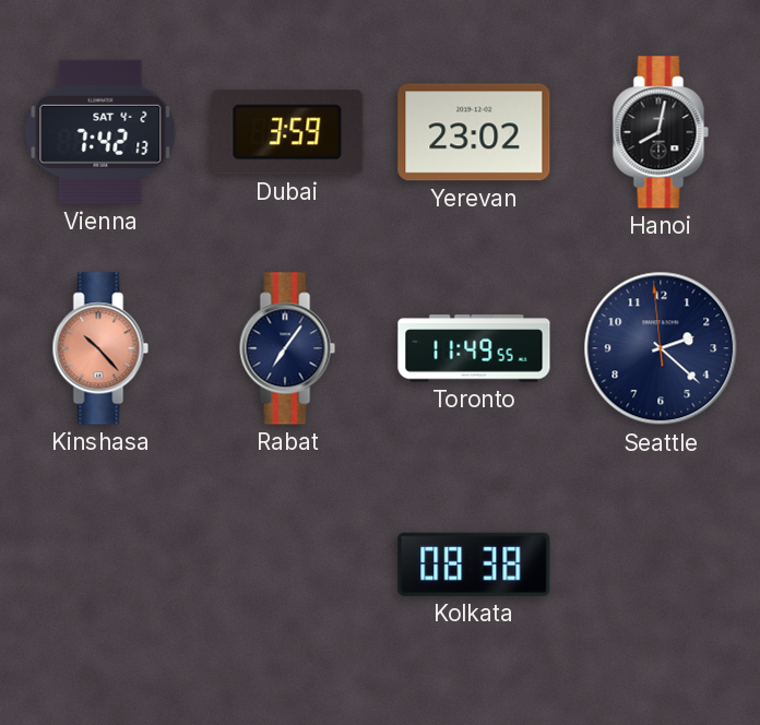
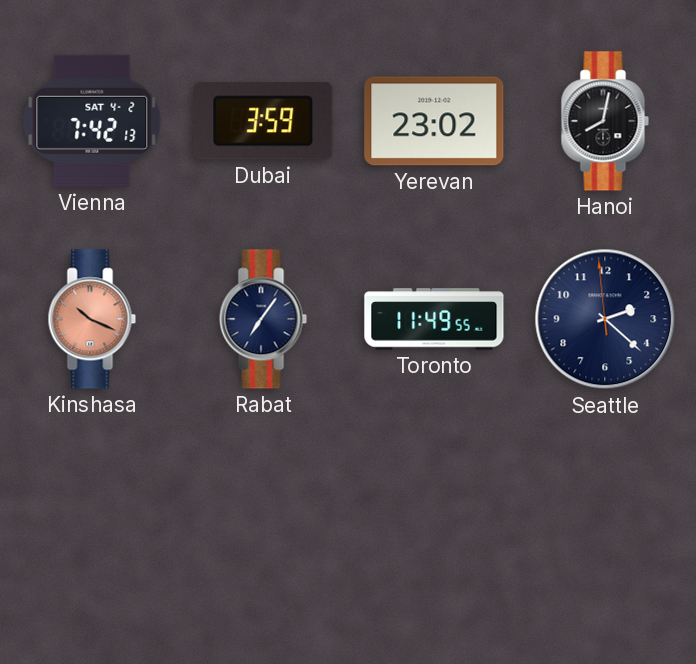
Kinshasa: 10:23 -> 10:19 (92, 319)
Kolkata: 08:38 -> none (474, 564)
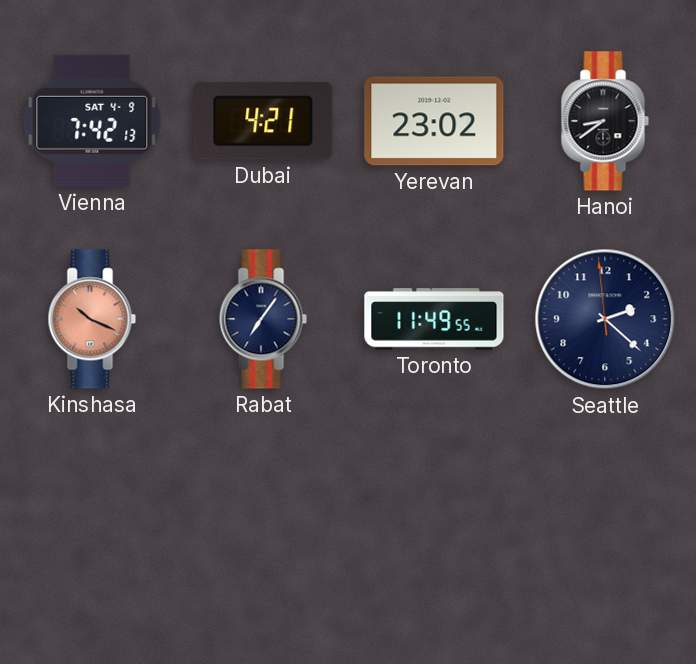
Vienna date: SAT 4-2 -> SAT 4-9 (92, 121)
Dubai: 3:59 -> 4:21 (263, 121)
Hanoi: 8:02 -> 8:39 (605, 121)
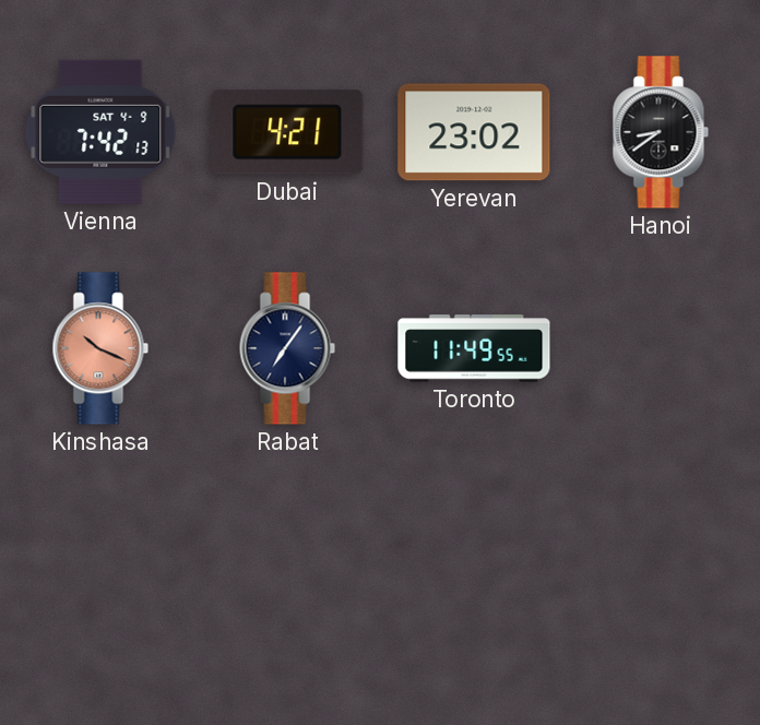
Seattle: 2:21 -> none (605, 319)
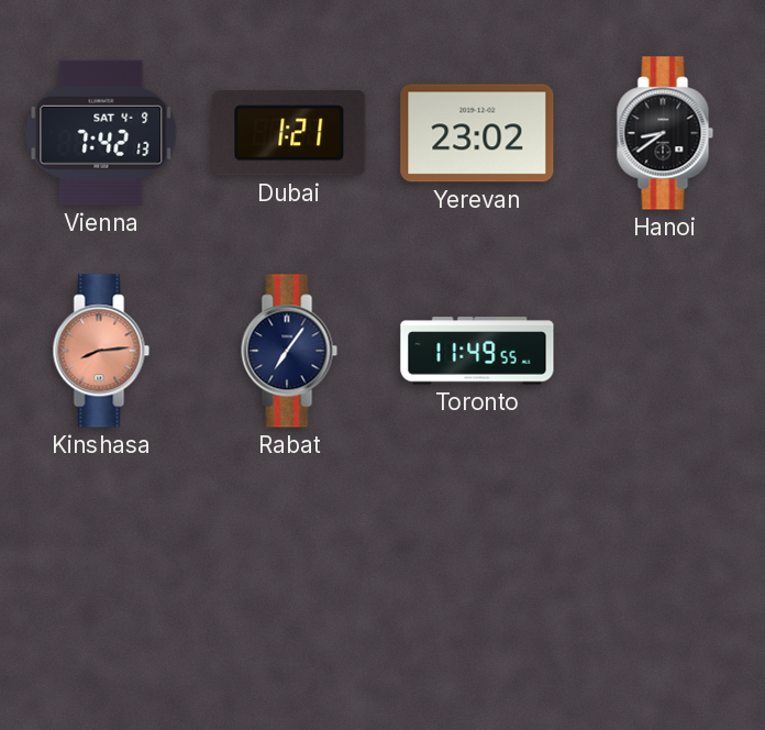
Dubai: 4:21 -> 1:21 (289, 133)
Kinshasa: 10:19 -> 8:14 (101, 351)
